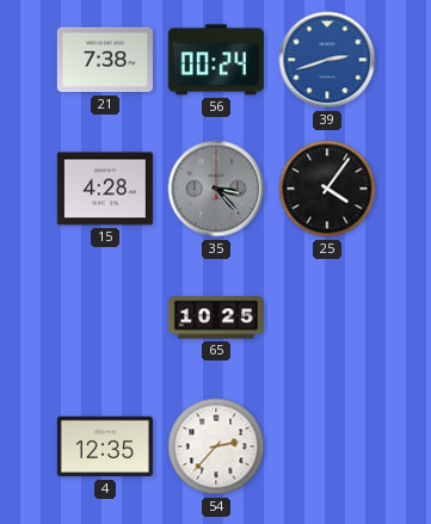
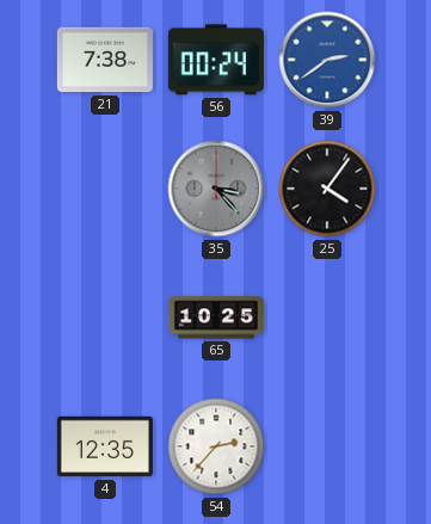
39: 2:42 -> 2:39 (327, 60)
15: 4:28 -> none (105, 189)
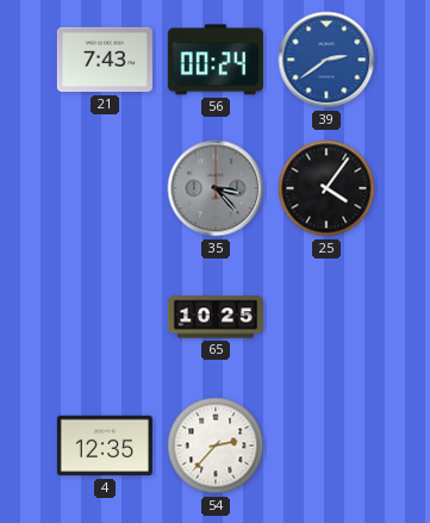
21: 7:38 -> 7:43 (105, 60)
